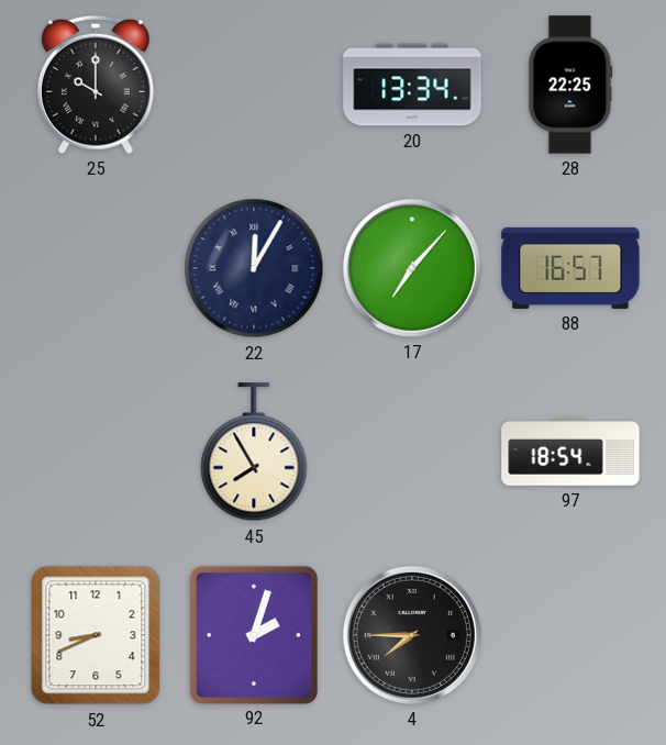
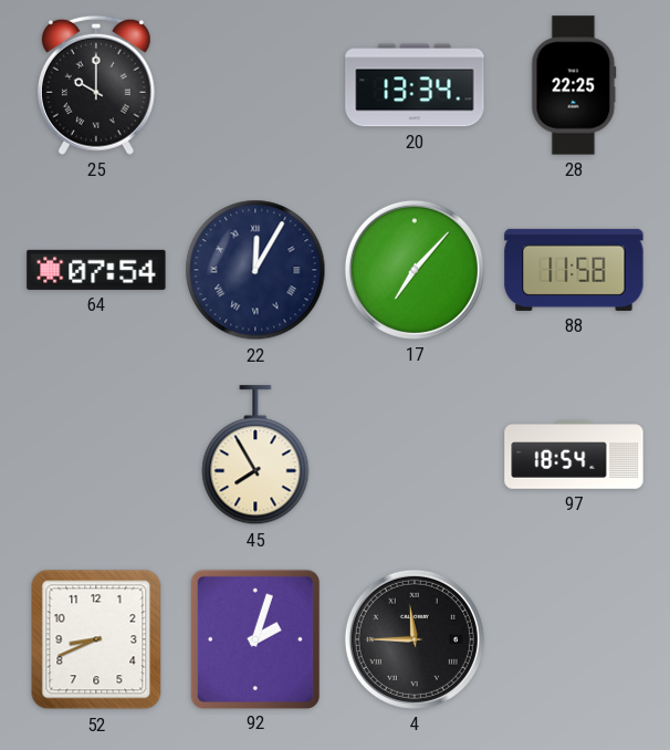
64: none -> 07:54 (96, 270)
88: 16:57 -> 11:58 (574, 270)
4: 7:45 -> 11:45 (415, 639)
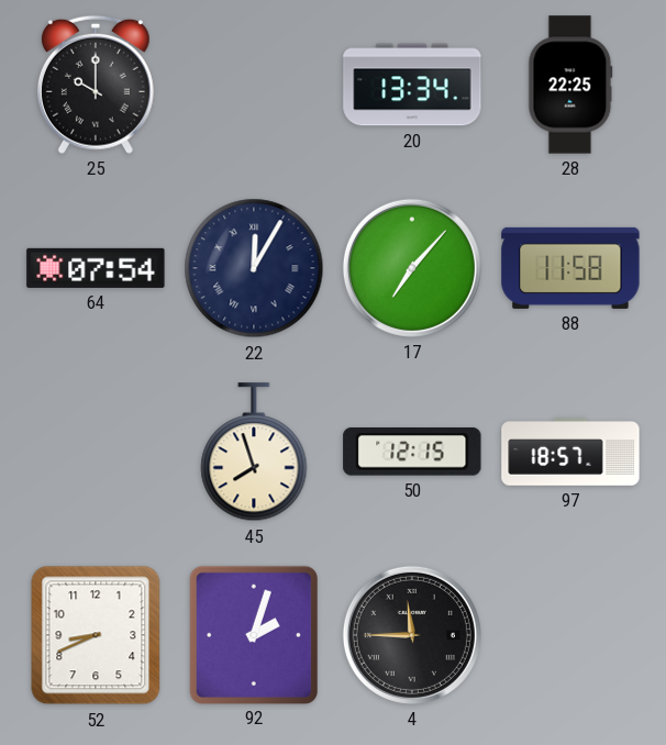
45: 7:55 -> 7:57 (254, 453)
50: none -> 12:15 (412, 452)
97: 18:54 -> 18:57 (570, 452)
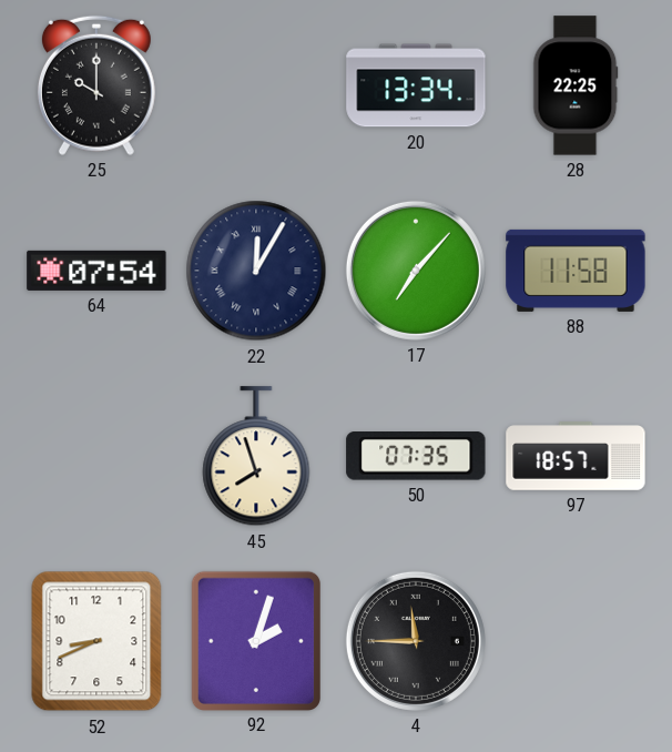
50: 12:15 -> 07:35 (416, 456)
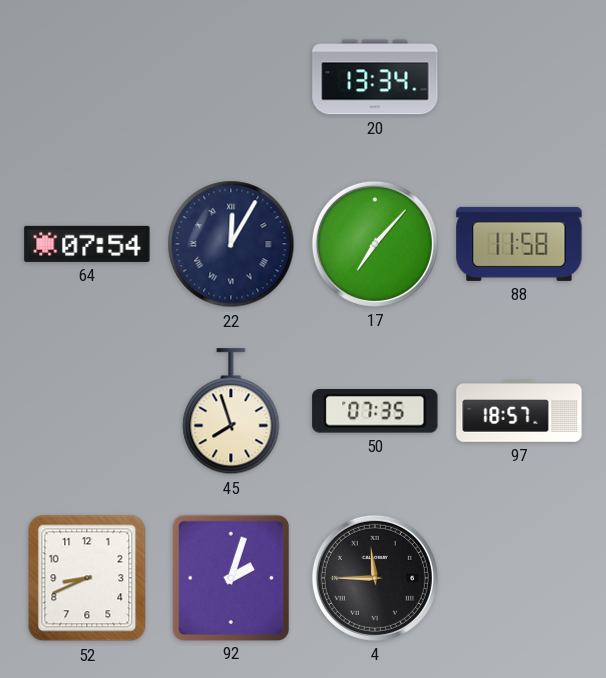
25: 10:00 -> none (96, 85)
28: 22:25 -> none (576, 85)
